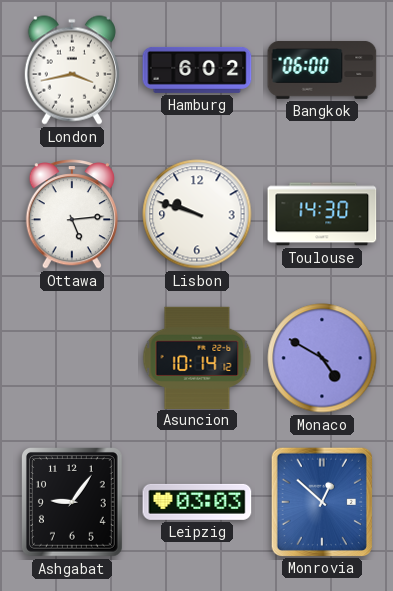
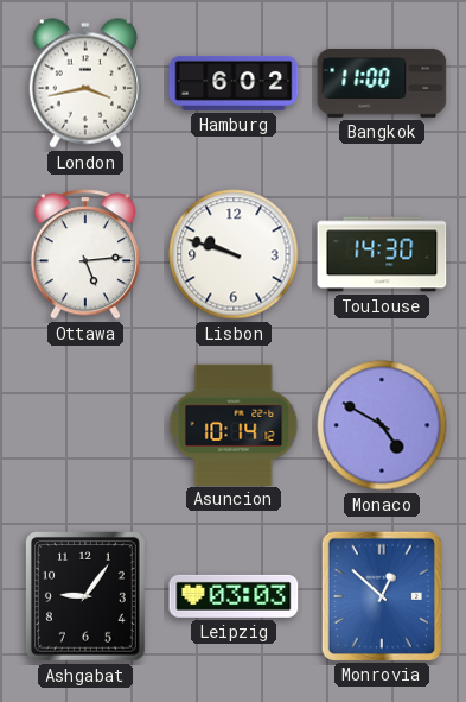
Bangkok: 06:00 -> 11:00 (382, 83)
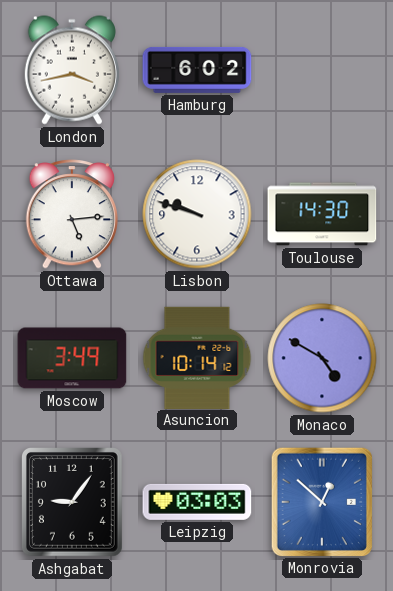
Bangkok: 11:00 -> none (382, 83)
Moscow: none -> 3:49 (72, 358)
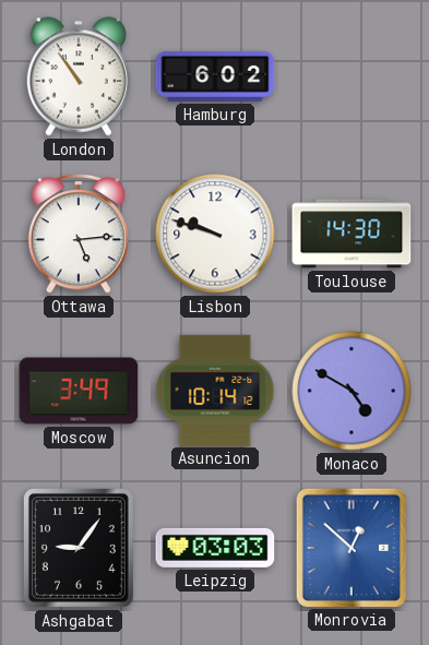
London: 3:43 -> 10:54 (79, 76)
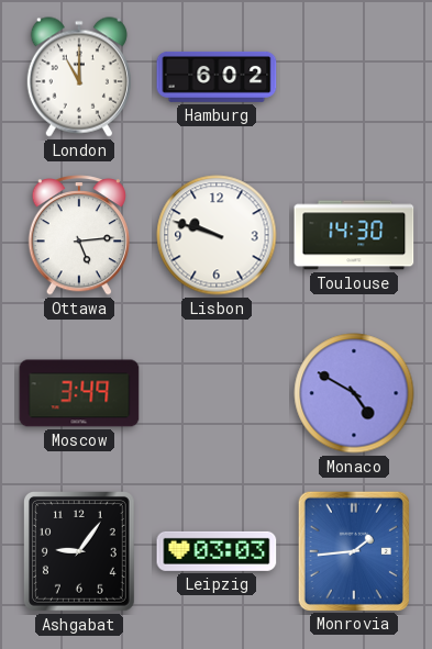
London: 10:54 -> 11:00 (79, 77)
Asuncion: 10:14 -> none (215, 390)
Monrovia: 12:52 -> 1:44 (353, 550)
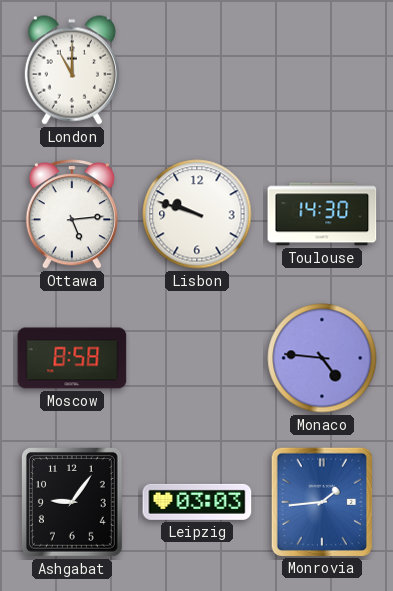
Hamburg: 6:02 -> none (217, 77)
Moscow: 3:49 -> 8:58 (72, 358)
Monaco: 4:50 -> 4:46 (322, 358)
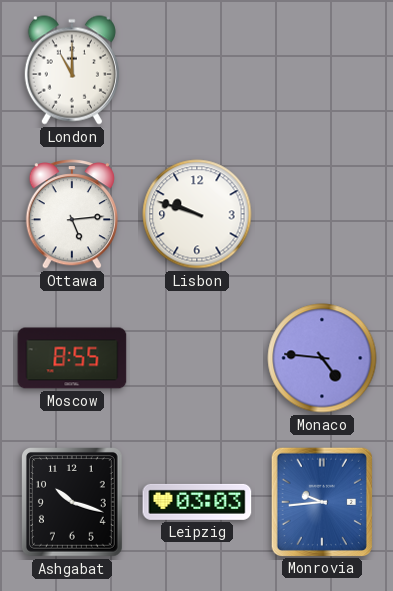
Toulouse: 14:30 -> none (322, 214)
Moscow: 8:58 -> 8:55 (72, 358)
Ashgabat: 9:06 -> 10:18 (72, 503)
Monrovia: 1:44 -> 9:44 (321, 501)
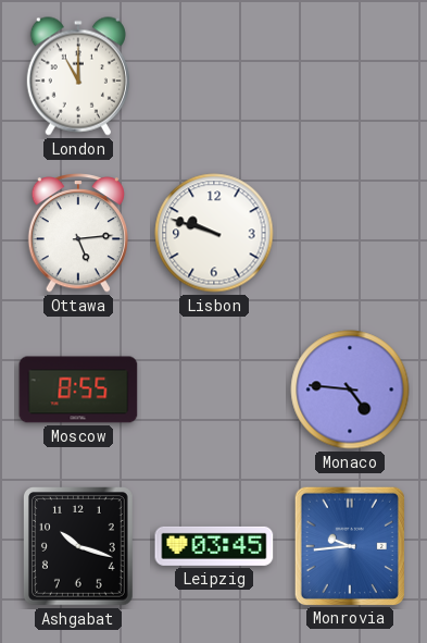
Leipzig: 03:03 -> 03:45 (214, 546)
